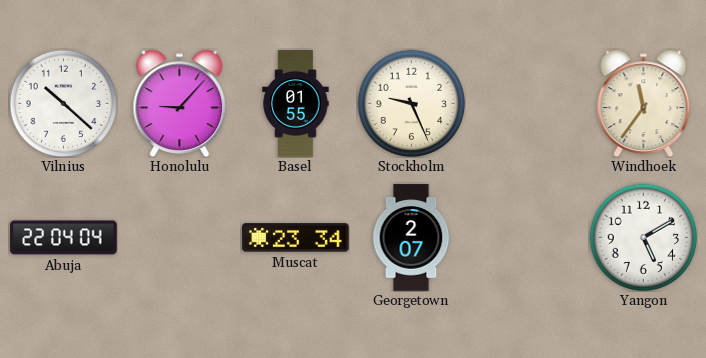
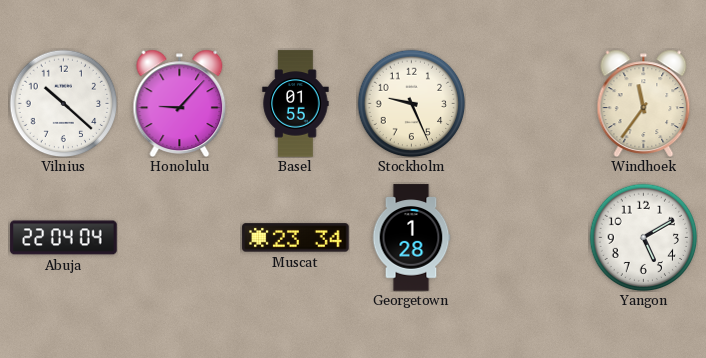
Georgetown: 2:07 -> 1:28 (411, 238)
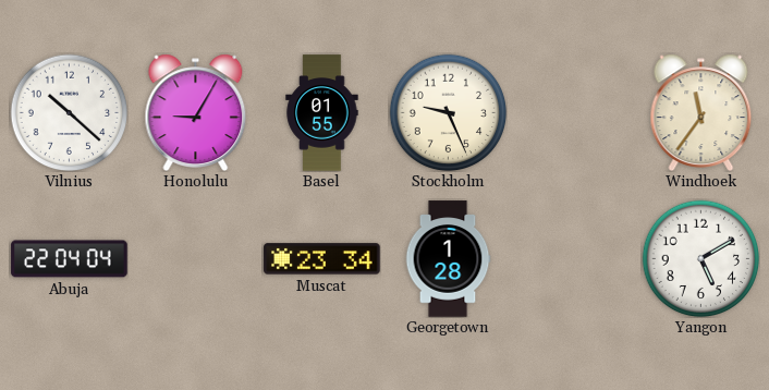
Honolulu: 9:07 -> 9:05 (196, 112)
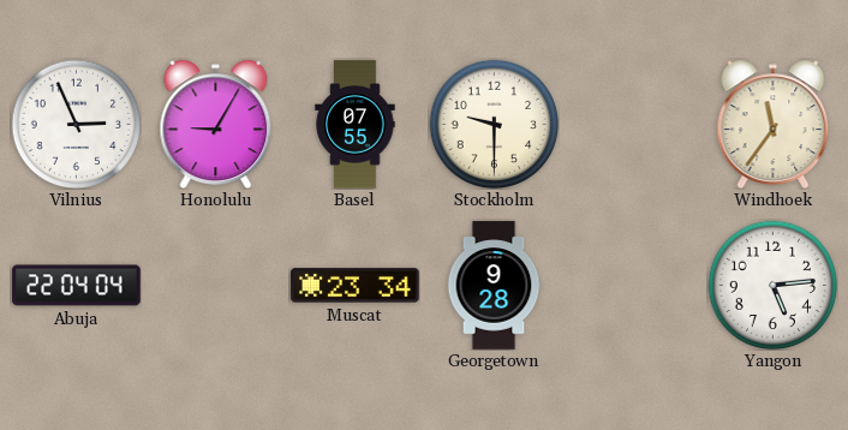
Vilnius: 10:22 -> 2:56 (76, 124)
Basel: 01:55 -> 07:55 (356, 125)
Stockholm: 9:26 -> 9:30 (494, 124)
Georgetown: 1:28 -> 9:28 (494, 286)
Yangon: 5:10 -> 5:14 (772, 285)
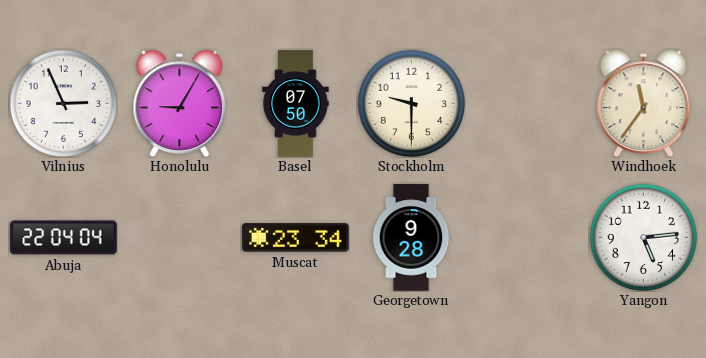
Basel: 07:55 -> 07:50 (296, 104)
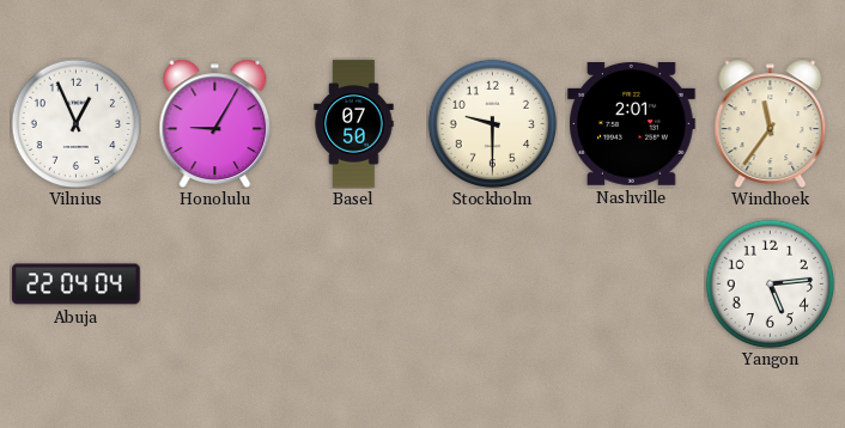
Vilnius: 2:56 -> 12:56 (75, 123)
Nashville: none -> 2:01 (632, 124)
Muscat: 23:34 -> none (296, 238)
Georgetown: 9:28 -> none (411, 238)
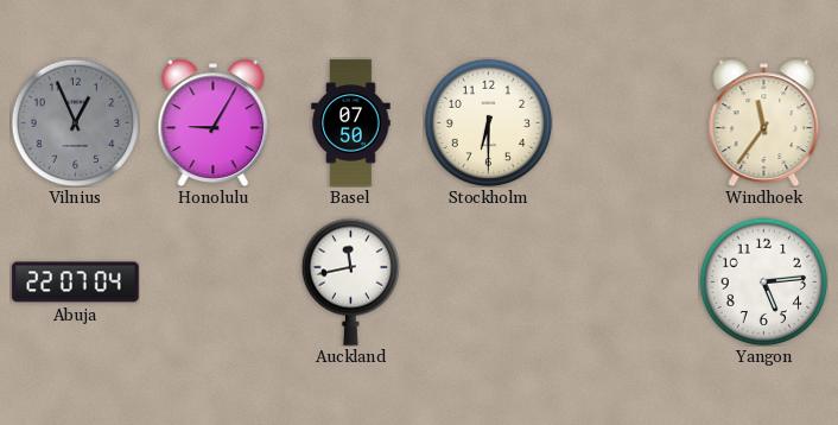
Vilnius dial: white -> grey (75, 122)
Stockholm: 9:30 -> 6:30 (488, 122)
Nashville: 2:01 -> none (632, 124)
Abuja: 22:04 -> 22:07 (76, 283)
Auckland: none -> 11:43 (350, 281)
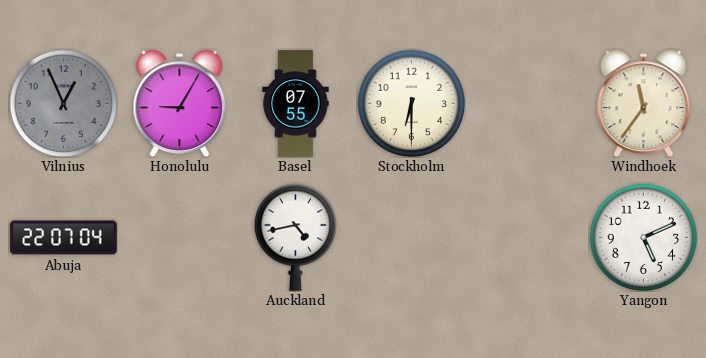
Basel: 07:50 -> 07:55 (296, 104)
Auckland: 11:43 -> 4:43 (295, 237)
Yangon: 5:14 -> 5:11 (643, 237)
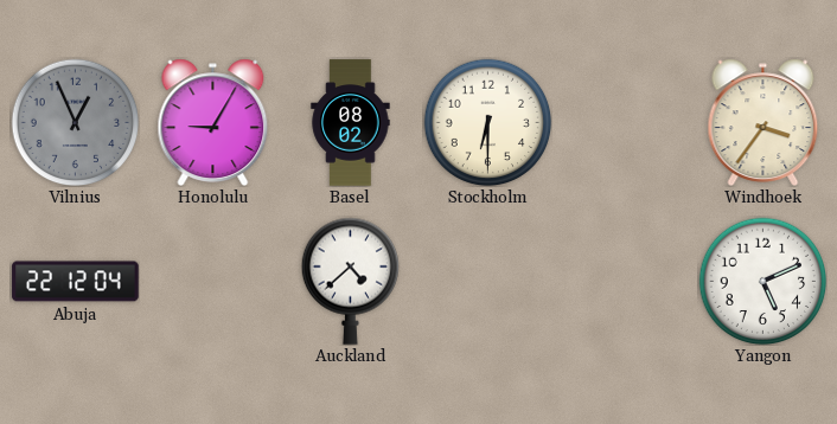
Basel: 07:55 -> 08:02 (351, 123)
Windhoek: 11:36 -> 3:36 (763, 122)
Abuja: 22:07 -> 22:12 (76, 282)
Auckland: 4:43 -> 4:38 (350, 281)
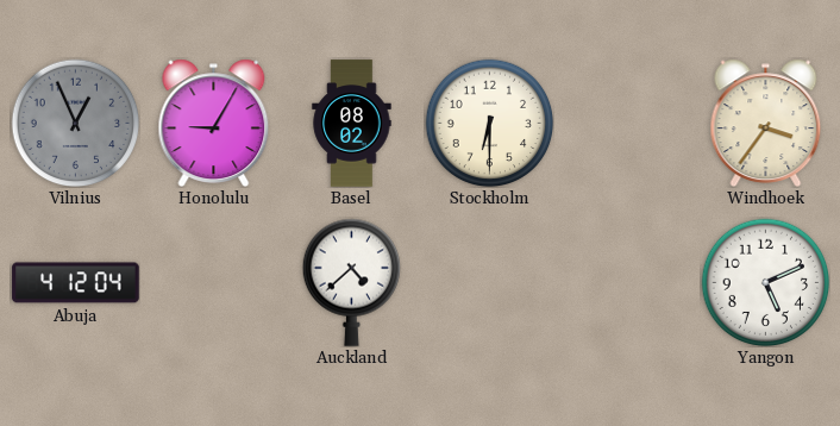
Abuja: 22:12 -> 4:12 (76, 283)
